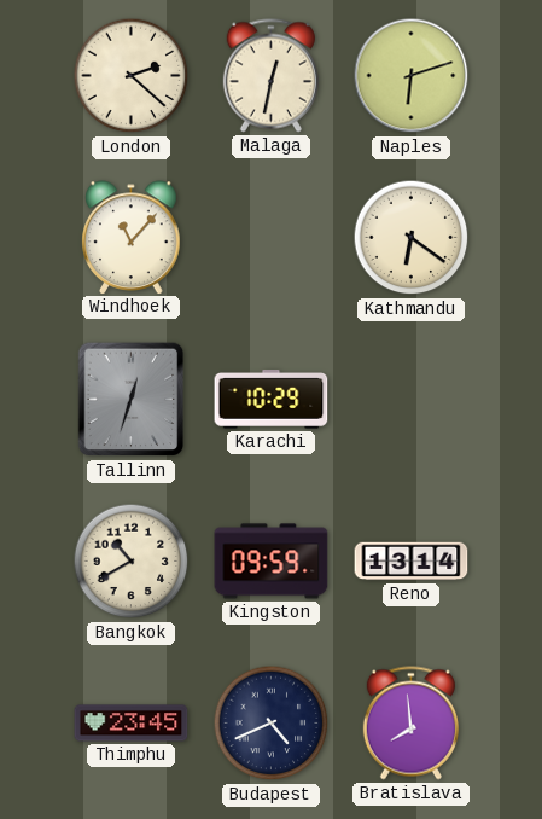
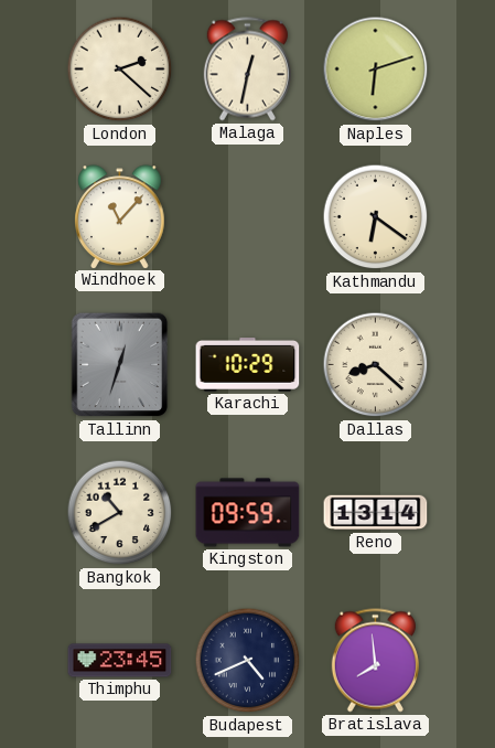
Dallas: none -> 8:22 (376, 365)
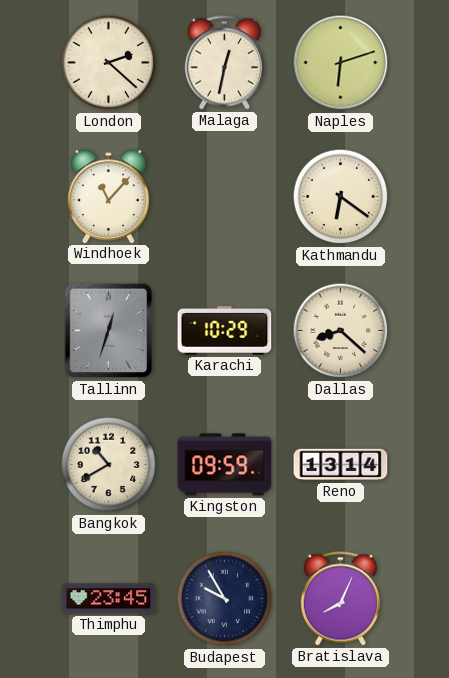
Budapest: 4:41 -> 9:55 (225, 599)
Bratislava: 7:59 -> 8:04 (340, 599)
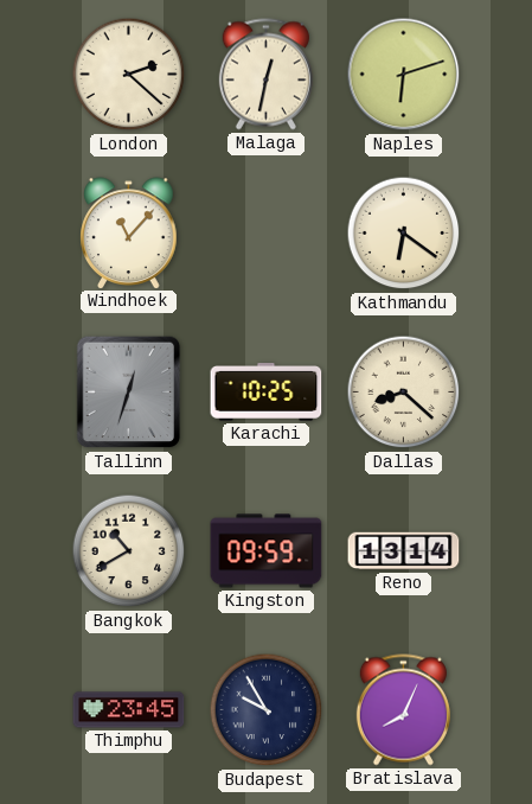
Karachi: 10:29 -> 10:25 (267, 393)
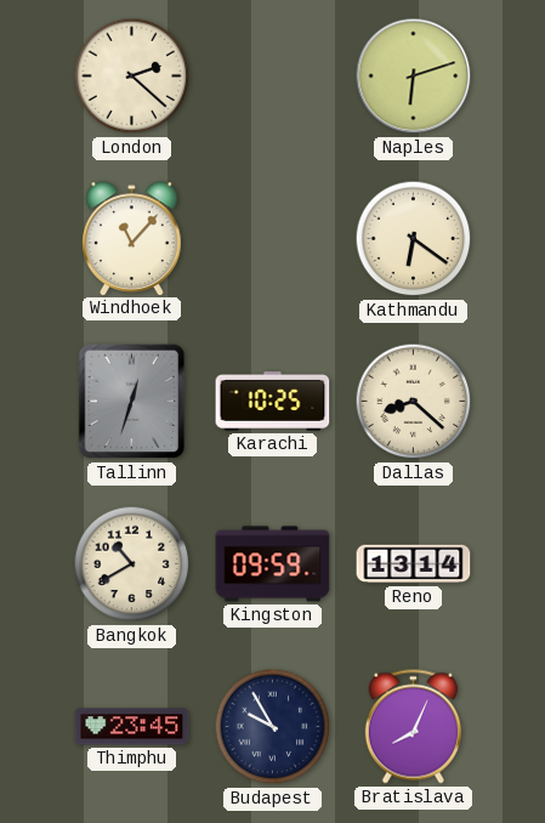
Malaga: 12:32 -> none (265, 75)
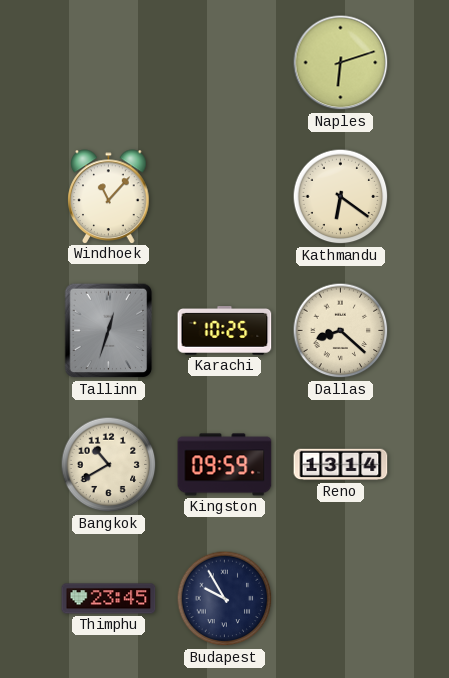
London: 2:22 -> none (132, 76)
Bratislava: 8:04 -> none (413, 727)
